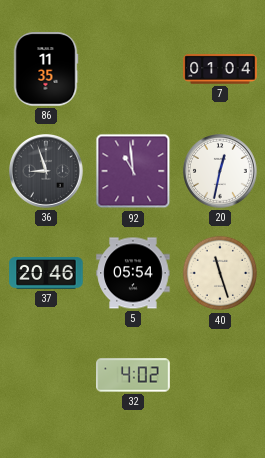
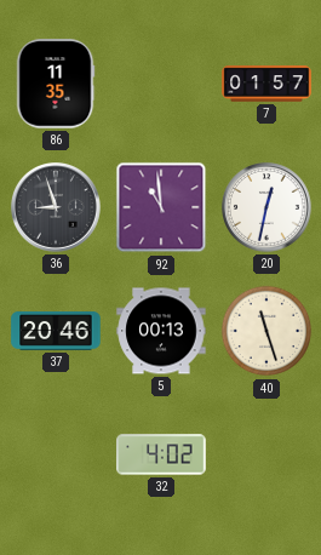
7: 01:04 -> 01:57 (266, 84)
5: 05:54 -> 00:13 (161, 331)
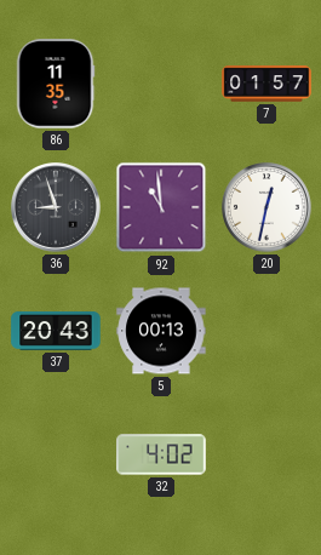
37: 20:46 -> 20:43 (56, 332)
40: 11:27 -> none (266, 331)
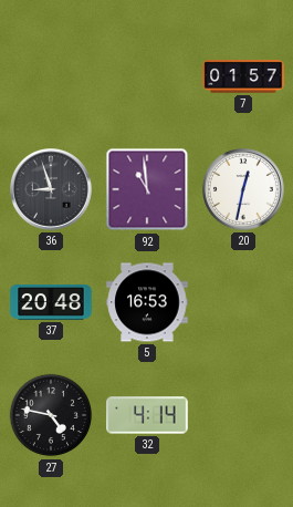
86: 11:35 -> none (56, 84)
37: 20:43 -> 20:48 (51, 303)
5: 00:13 -> 16:53 (147, 302)
27: none -> 4:47 (51, 415)
32: 4:02 -> 4:14 (147, 415)
